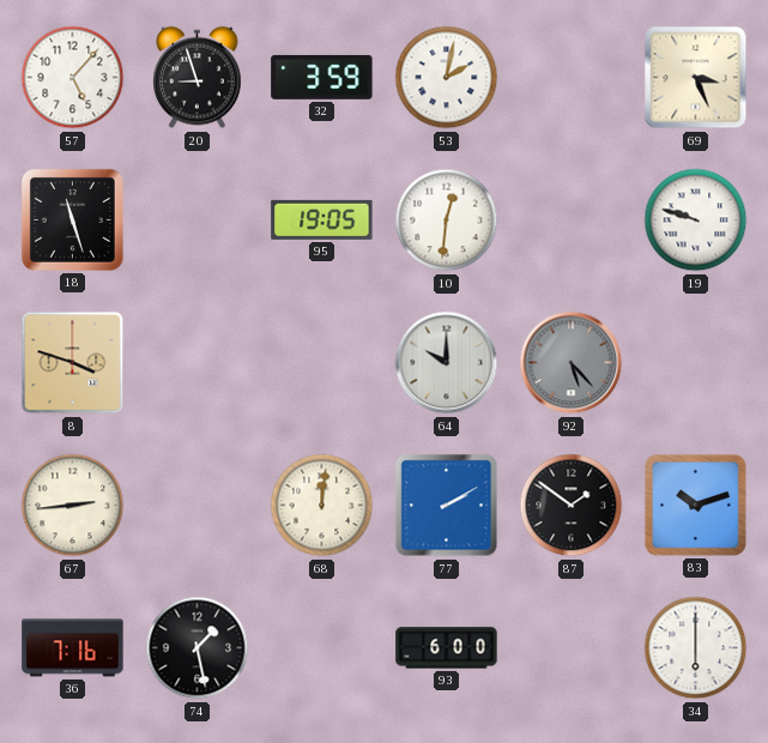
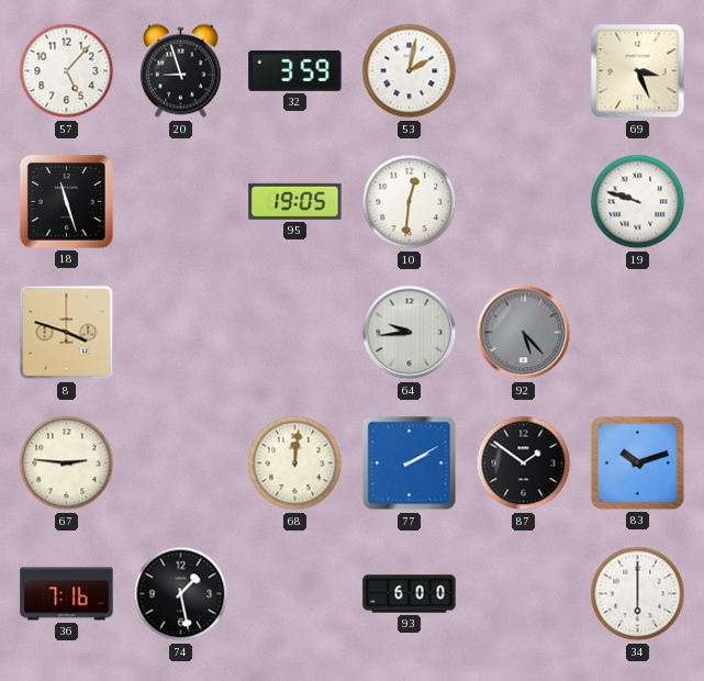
64: 10:00 -> 9:44 (410, 333)
67: 2:44 -> 2:46 (67, 464)
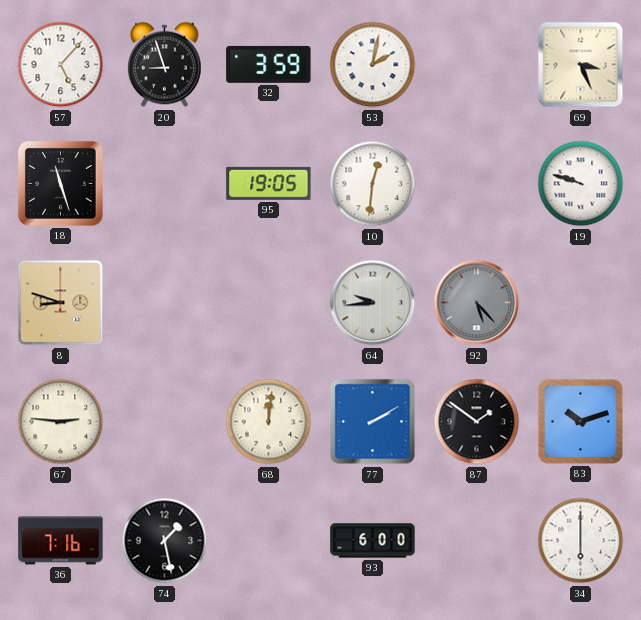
8: 3:48 -> 8:48 (61, 303)
